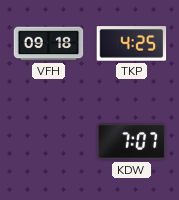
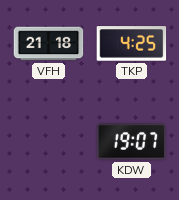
VFH: 09:18 -> 21:18 (49, 44)
KDW: 7:07 -> 19:07 (132, 142)
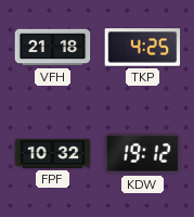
FPF: none -> 10:32 (53, 154)
KDW: 19:07 -> 19:12 (143, 154)
